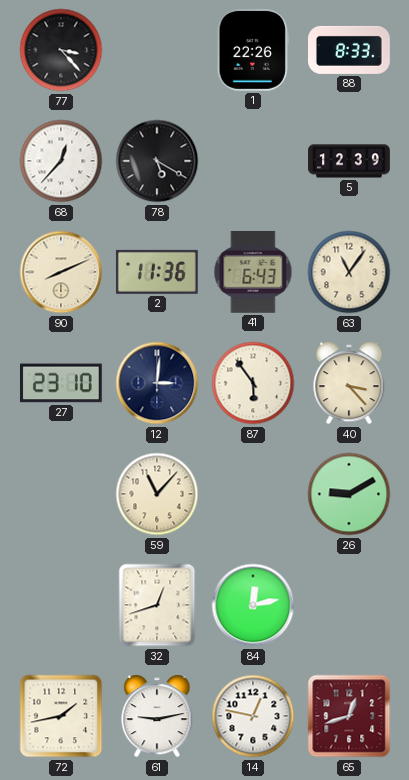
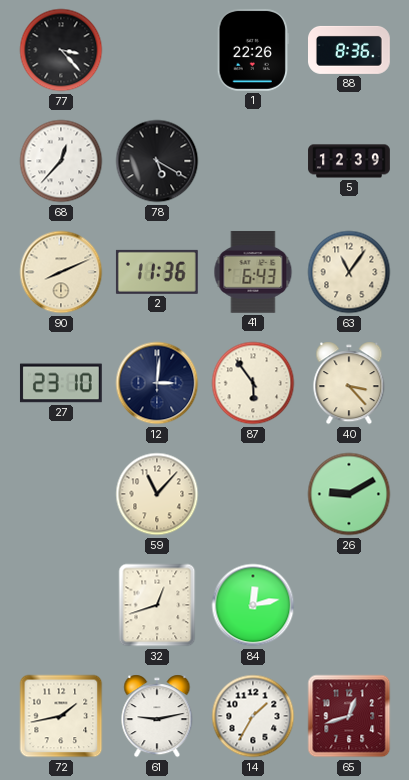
88: 8:33 -> 8:36 (350, 50)
14: 12:47 -> 1:35 (253, 716)
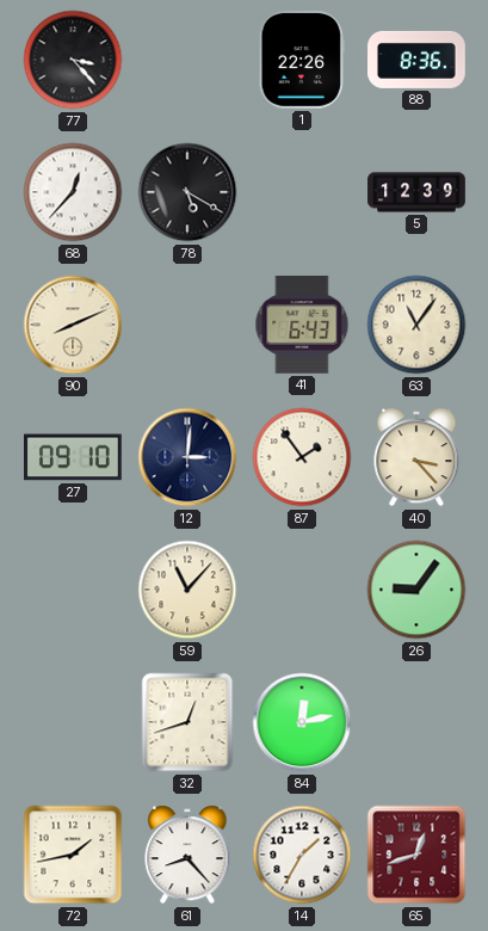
2: 11:36 -> none (157, 272)
27: 23:10 -> 09:10 (73, 457)
87: 5:54 -> 1:54 (302, 457)
26: 9:10 -> 9:06 (416, 590)
61: 9:13 -> 8:23 (187, 855)
